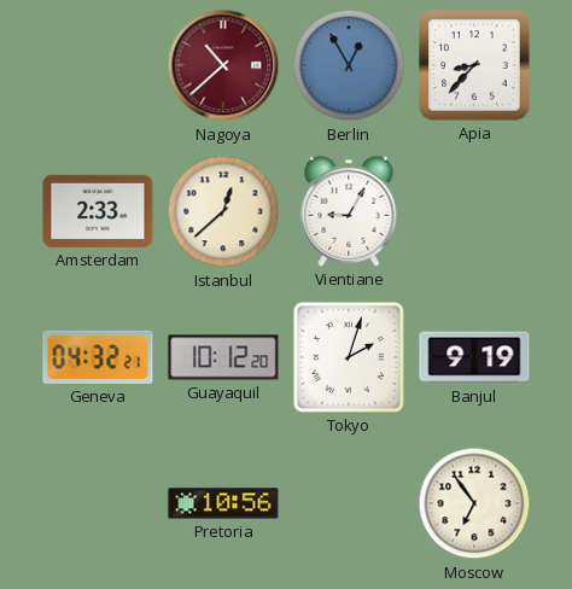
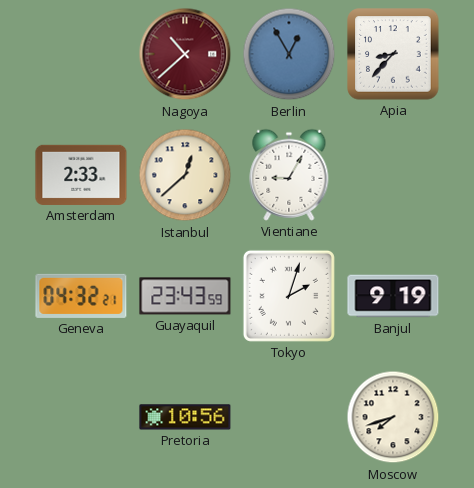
Guayaquil: 10:12 -> 23:43 (185, 296)
Moscow: 6:54 -> 7:42 (393, 417)
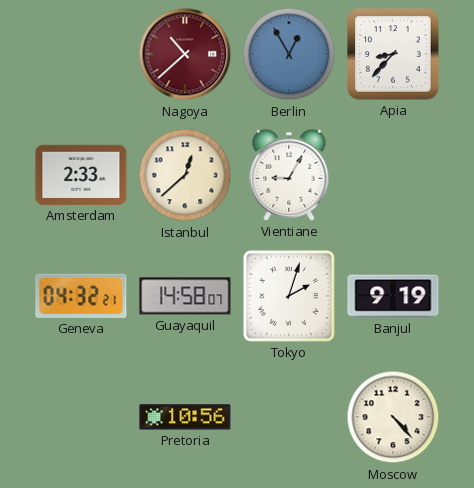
Guayaquil: 23:43 -> 14:58 (185, 296)
Moscow: 7:42 -> 4:23 (393, 417)
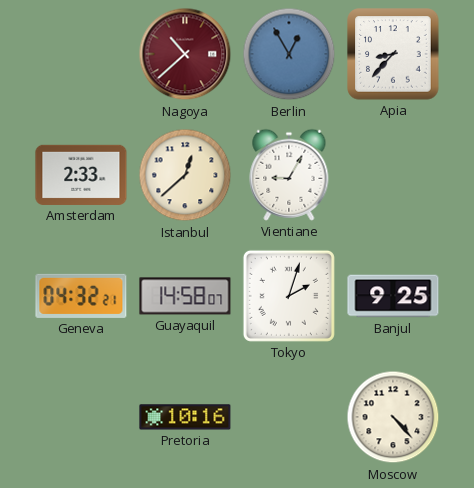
Banjul: 9:19 -> 9:25 (393, 296)
Pretoria: 10:56 -> 10:16 (185, 417)
